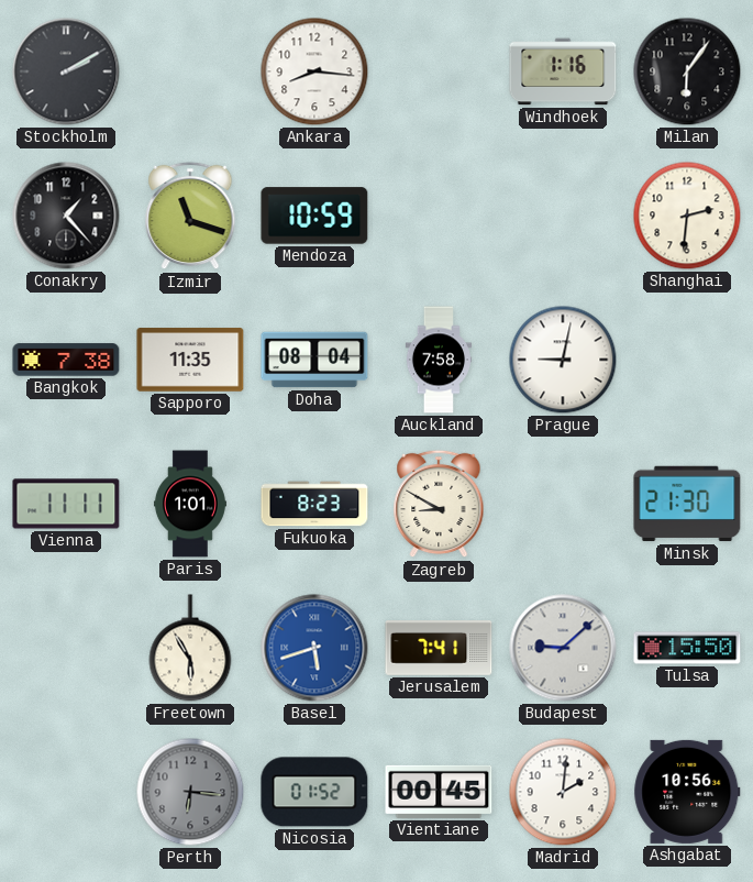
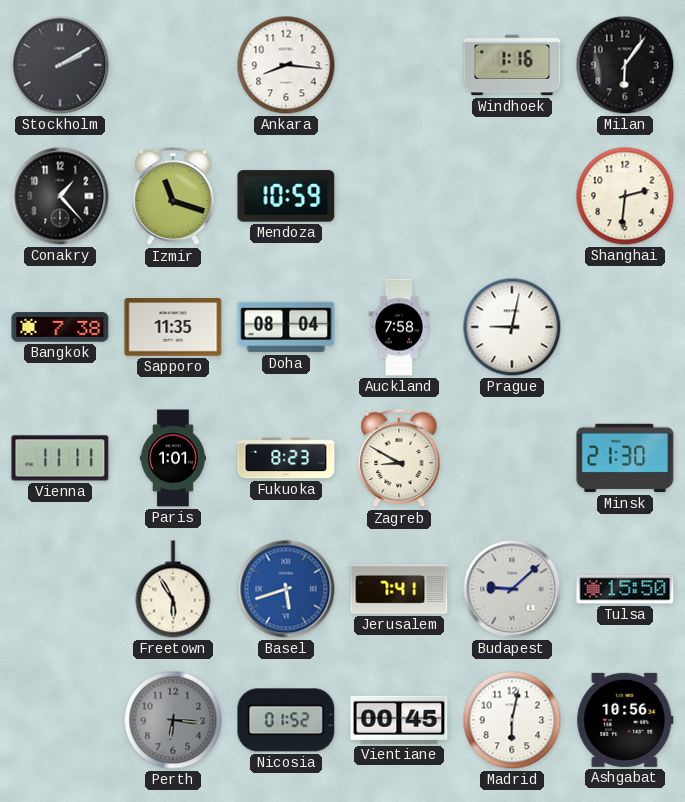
Madrid: 2:01 -> 6:02 (512, 720)
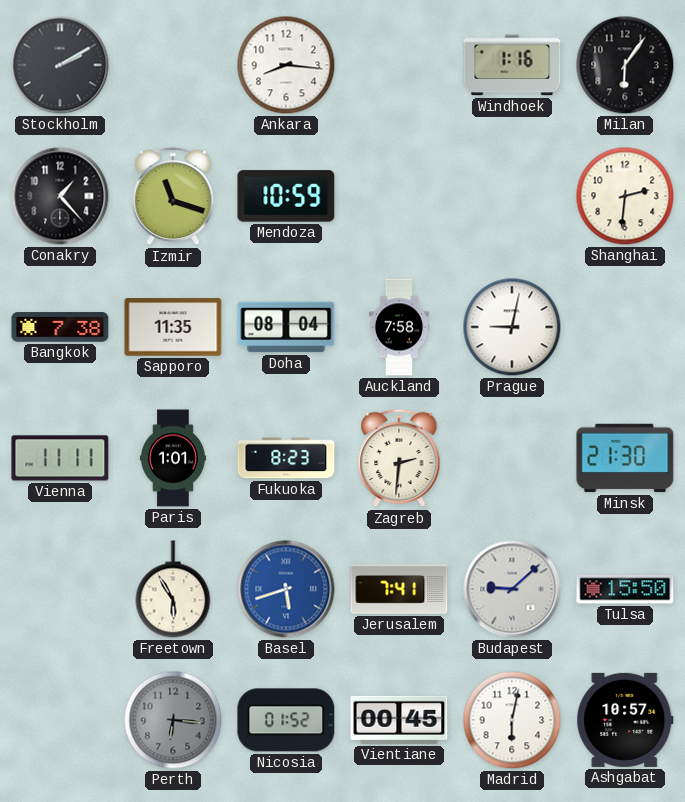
Zagreb: 8:50 -> 2:31 (399, 458)
Ashgabat: 10:56 -> 10:57 (625, 720)
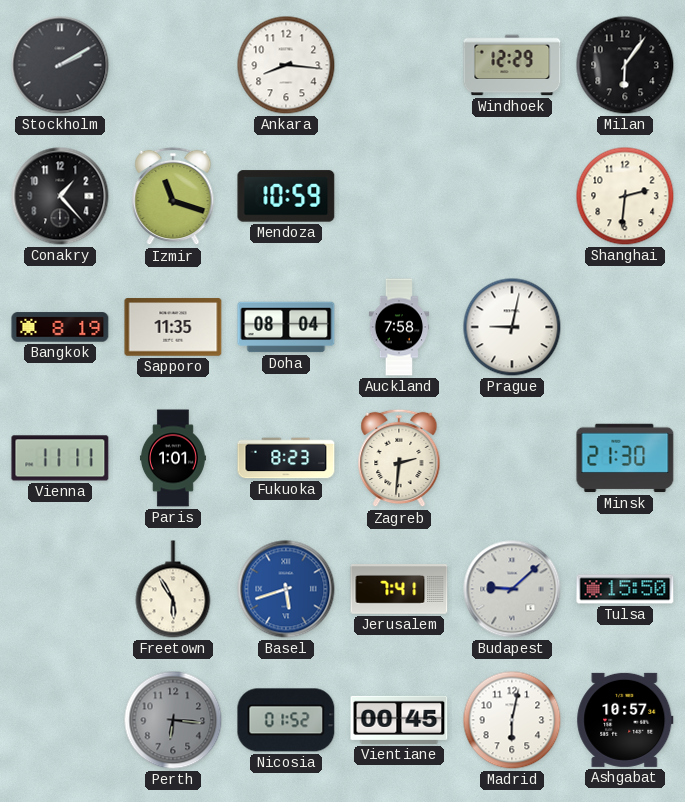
Windhoek: 1:16 -> 12:29 (512, 65)
Bangkok: 7:38 -> 8:19 (60, 327)
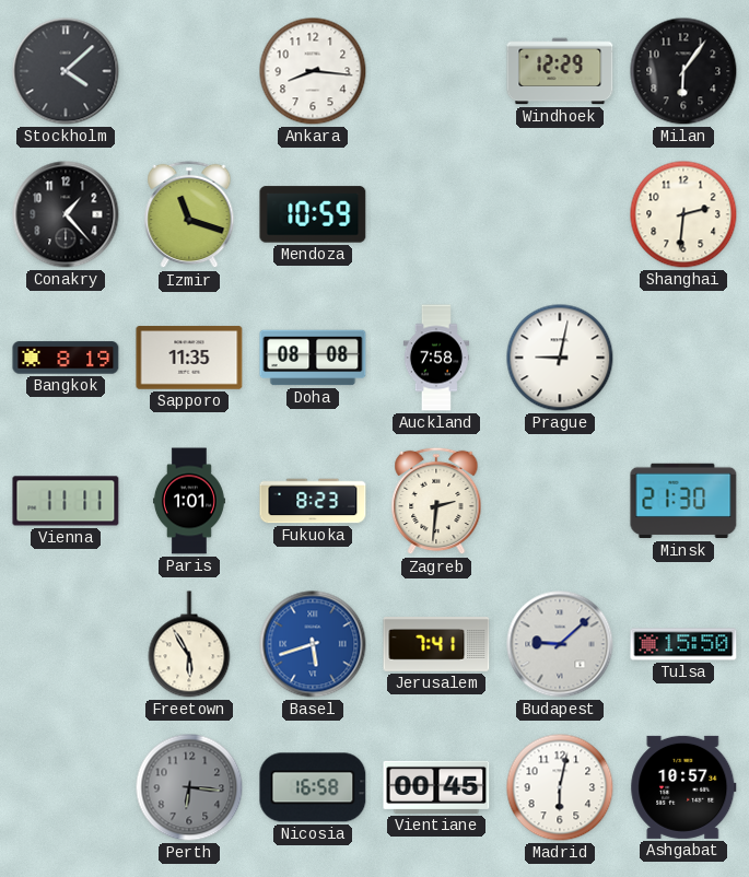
Stockholm: 2:10 -> 4:08 (66, 71)
Doha: 08:04 -> 08:08 (313, 358)
Nicosia: 01:52 -> 16:58 (313, 787)
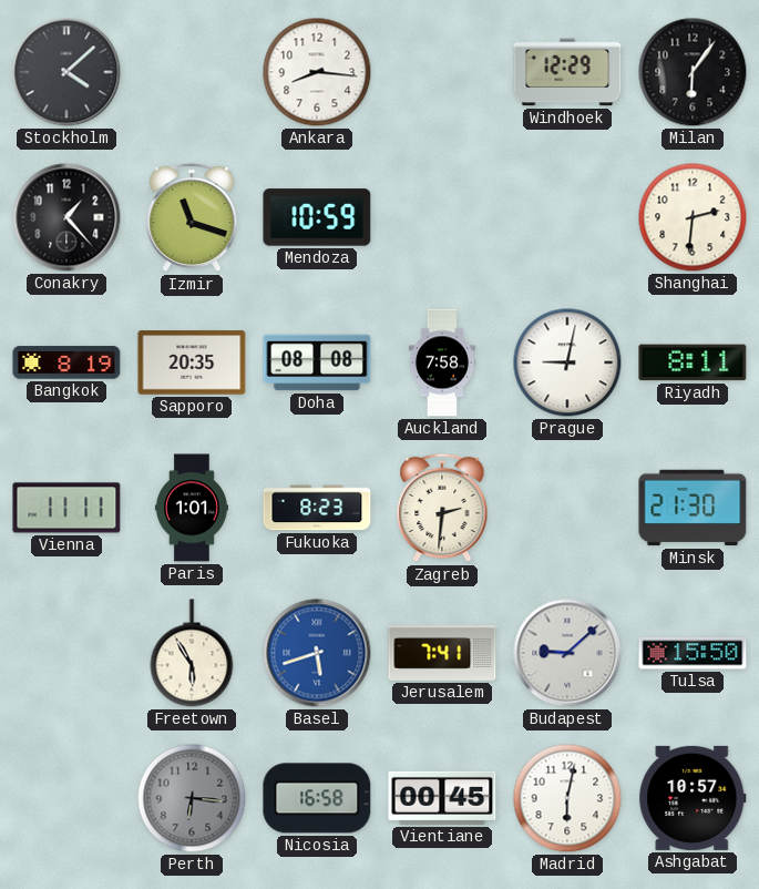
Sapporo: 11:35 -> 20:35 (192, 362)
Riyadh: none -> 8:11 (693, 362)
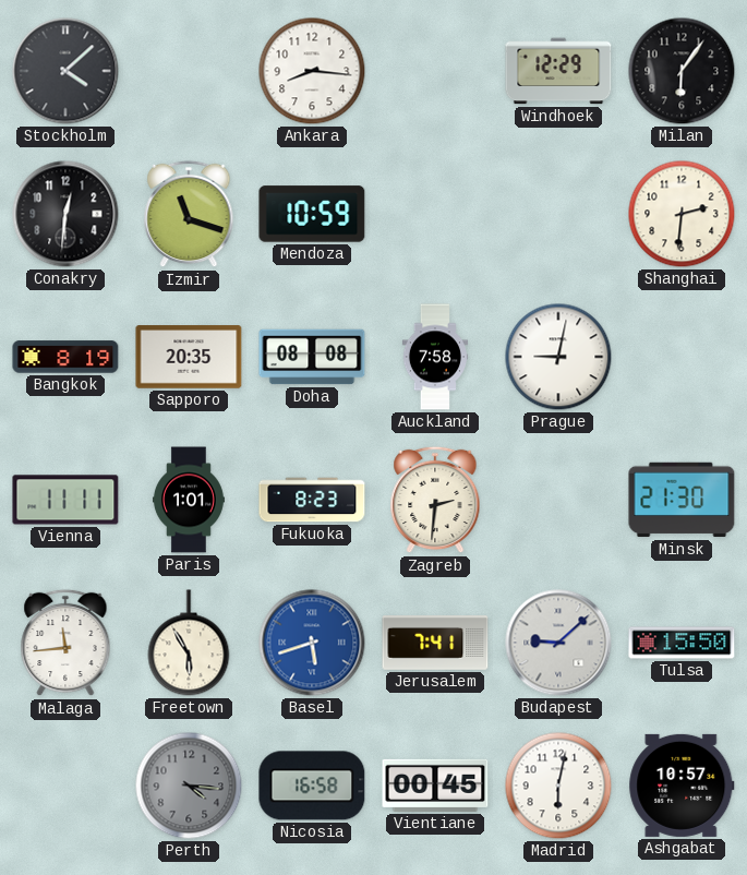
Conakry: 1:23 -> 12:31 (65, 214)
Riyadh: 8:11 -> none (693, 362)
Malaga: none -> 11:44 (65, 643)
Perth: 6:16 -> 4:16 (189, 786)
